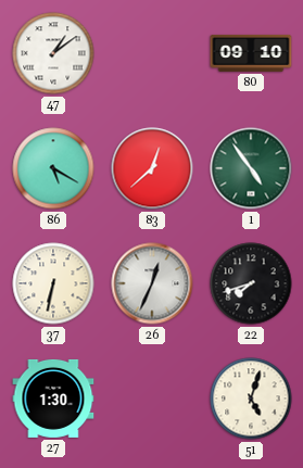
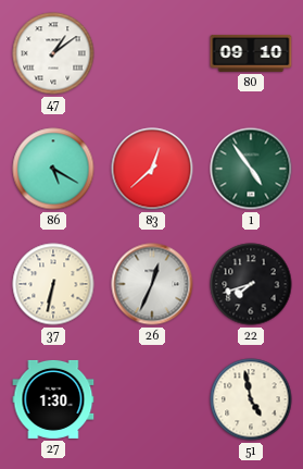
51: 5:03 -> 4:58 (251, 399)
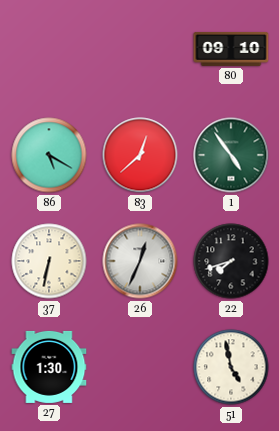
47: 1:09 -> none (53, 53)
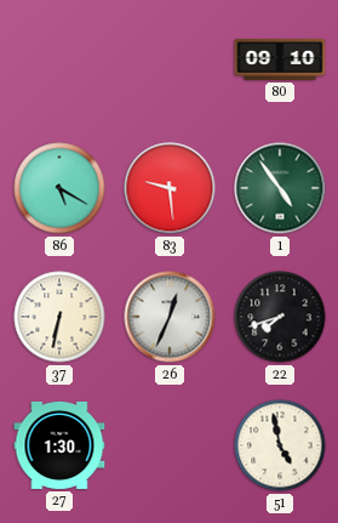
83: 12:38 -> 9:29 (170, 188)
